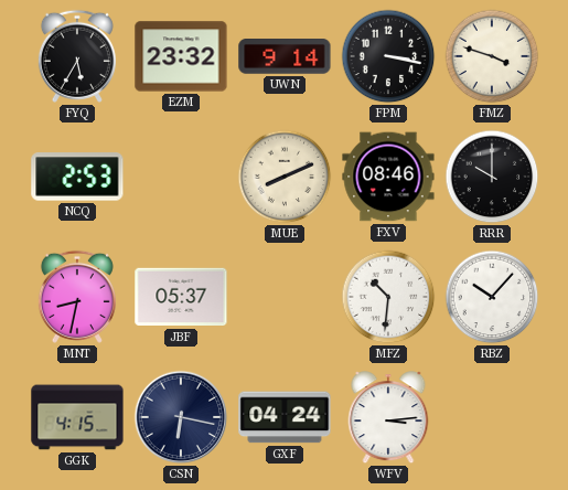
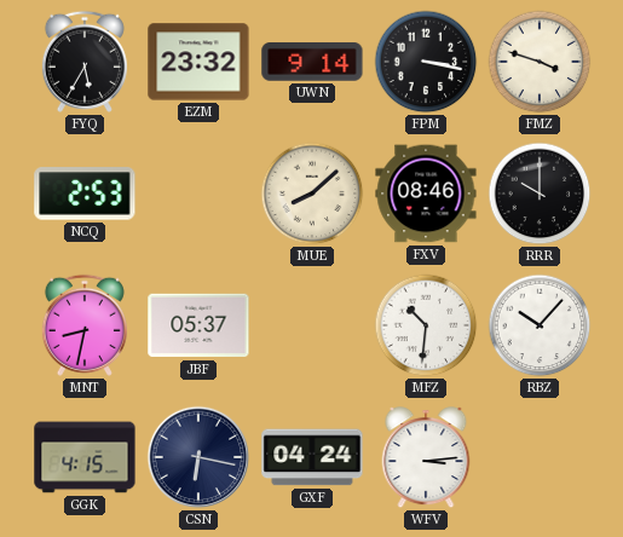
MUE: 8:11 -> 8:08 (312, 194)
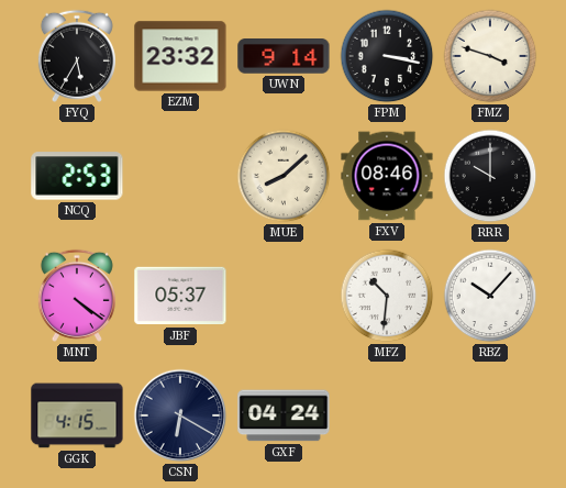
MNT: 8:32 -> 4:21 (77, 296)
CSN: 6:17 -> 6:20 (180, 415)
WFV: 3:14 -> none (426, 458)
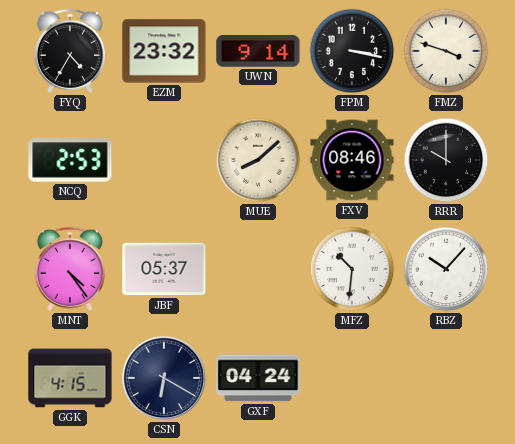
FYQ: 5:35 -> 4:35 (70, 51)
MNT: 4:21 -> 4:24 (70, 269)
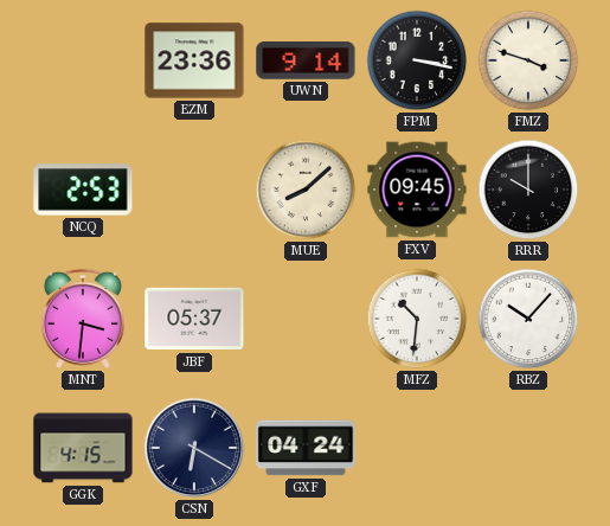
FYQ: 4:35 -> none (70, 51)
EZM: 23:32 -> 23:36 (194, 60)
FXV: 08:46 -> 09:45 (417, 190)
MNT: 4:24 -> 3:31 (83, 319)
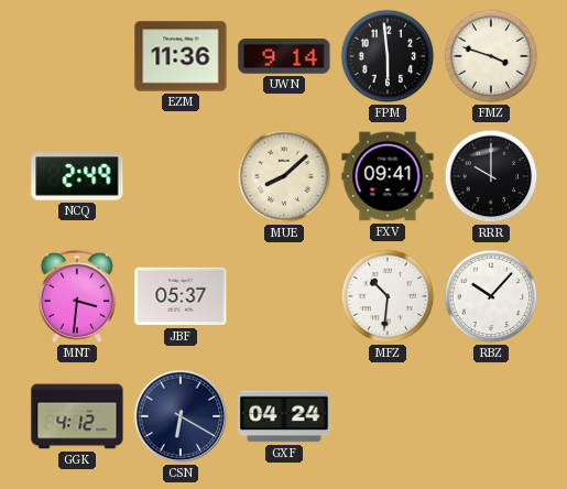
EZM: 23:36 -> 11:36 (181, 56)
FPM: 3:17 -> 5:59 (388, 56)
NCQ: 2:53 -> 2:49 (77, 176)
FXV: 09:45 -> 09:41 (388, 176)
GGK: 4:15 -> 4:12 (77, 416)
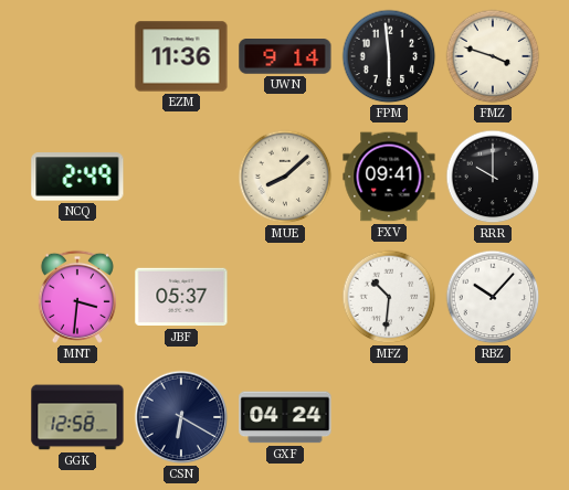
GGK: 4:12 -> 12:58 (77, 417)
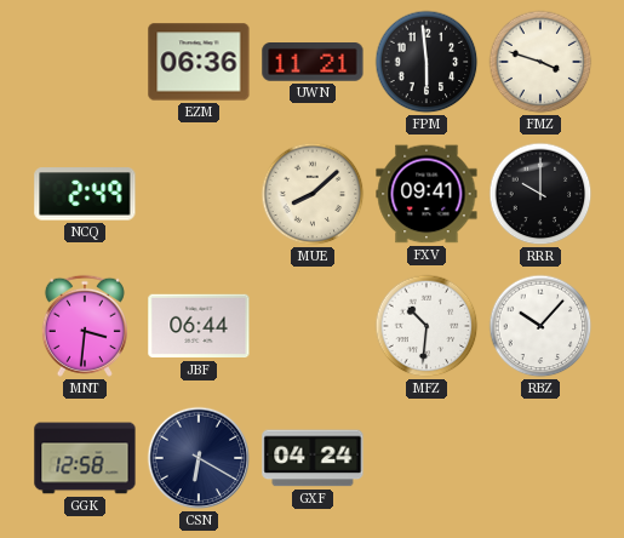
EZM: 11:36 -> 06:36 (199, 62)
UWN: 9:14 -> 11:21 (313, 62)
JBF: 05:37 -> 06:44 (199, 326)
